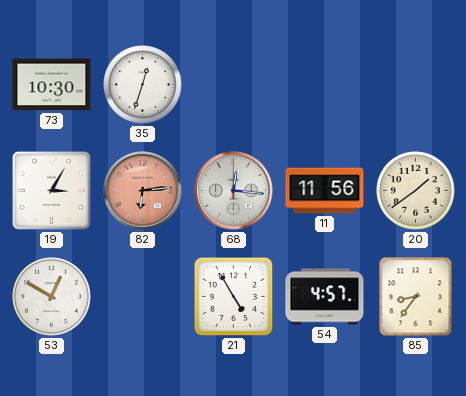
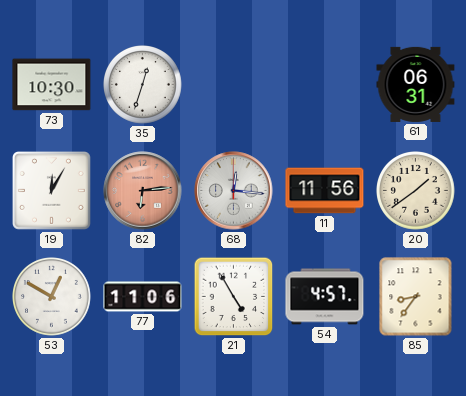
61: none -> 06:31 (416, 84)
19: 3:05 -> 12:05 (52, 191)
77: none -> 11:06 (143, 297)
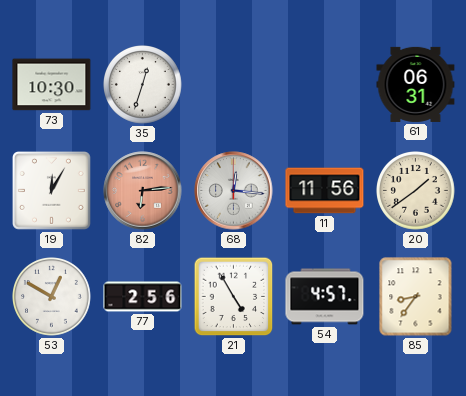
77: 11:06 -> 2:56 (143, 297)
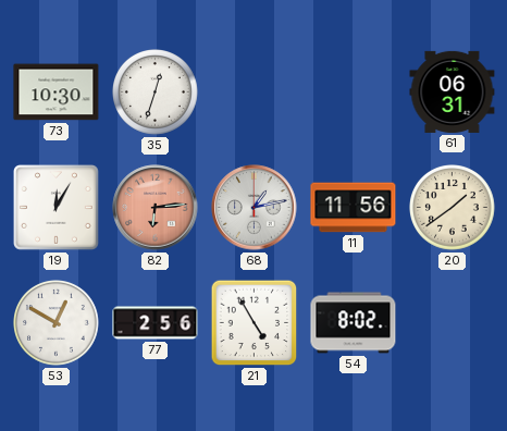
68: 12:16 -> 1:13 (255, 208)
54: 4:57 -> 8:02 (354, 323)
85: 8:36 -> none (416, 297)
